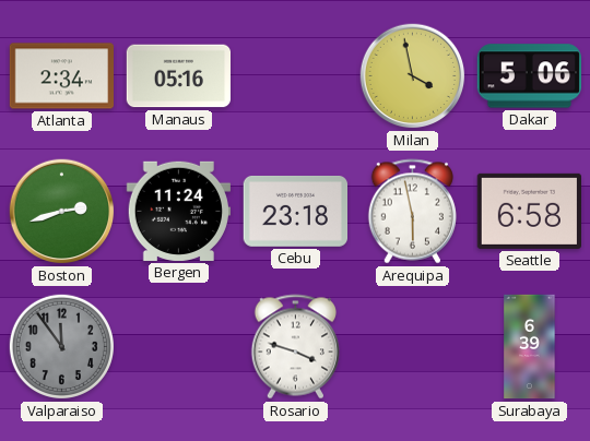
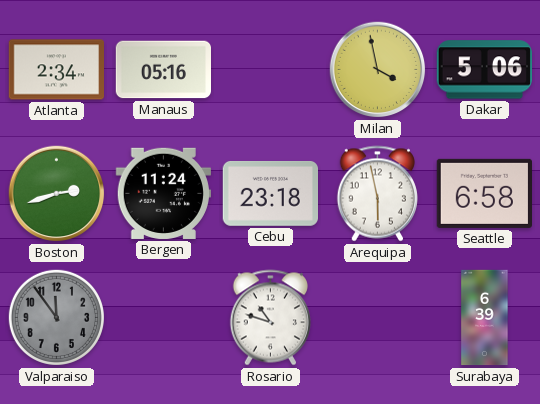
Rosario: 3:48 -> 10:48 (270, 318)
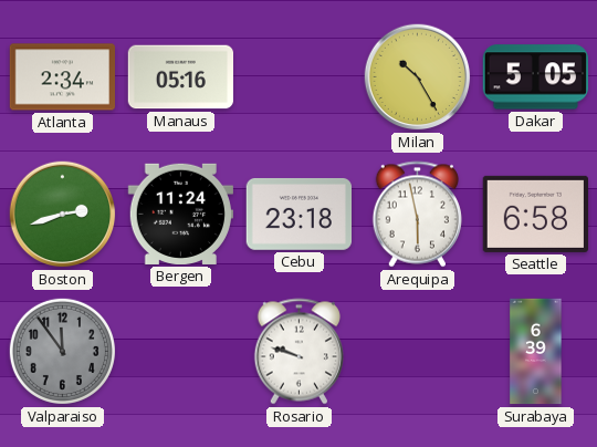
Milan: 3:58 -> 10:25 (418, 77)
Dakar: 5:06 -> 5:05 (535, 77)
Rosario: 10:48 -> 9:48 (298, 352)
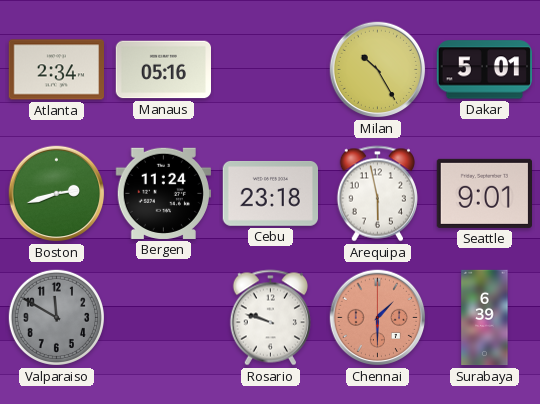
Dakar: 5:05 -> 5:01 (484, 70)
Seattle: 6:58 -> 9:01 (484, 193)
Valparaiso: 11:54 -> 11:50 (56, 317)
Chennai: none -> 1:30 (378, 318)
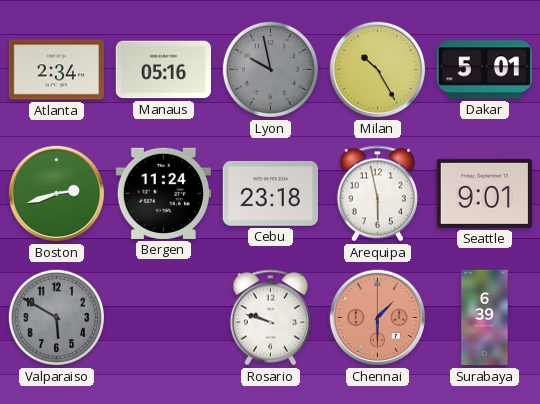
Lyon: none -> 9:58 (270, 69)
Valparaiso: 11:50 -> 5:50 (56, 317)
